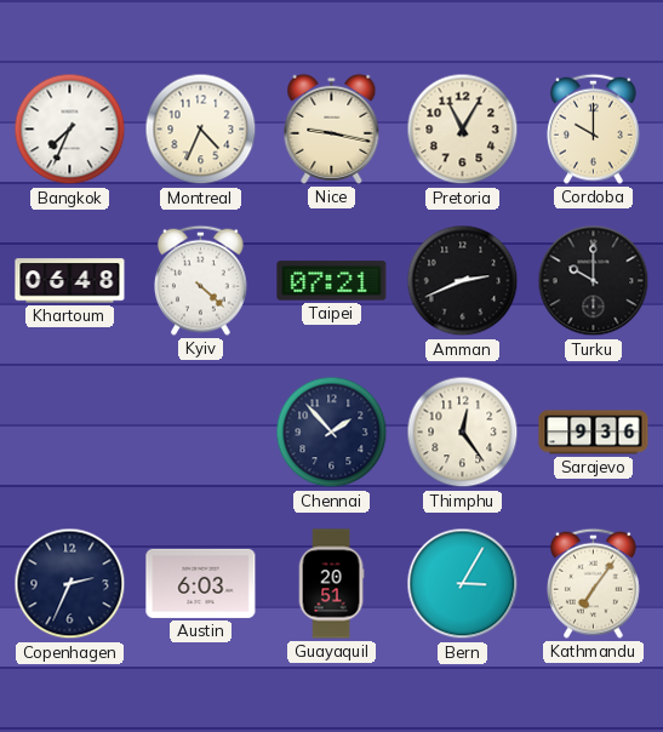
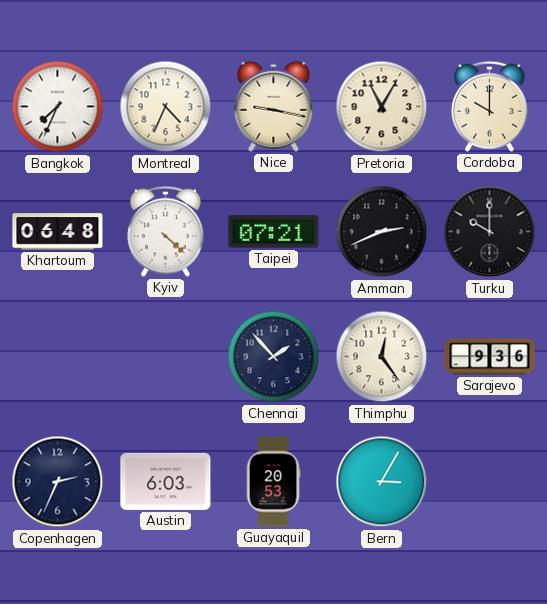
Guayaquil: 20:51 -> 20:53 (273, 482)
Kathmandu: 7:06 -> none (593, 583)
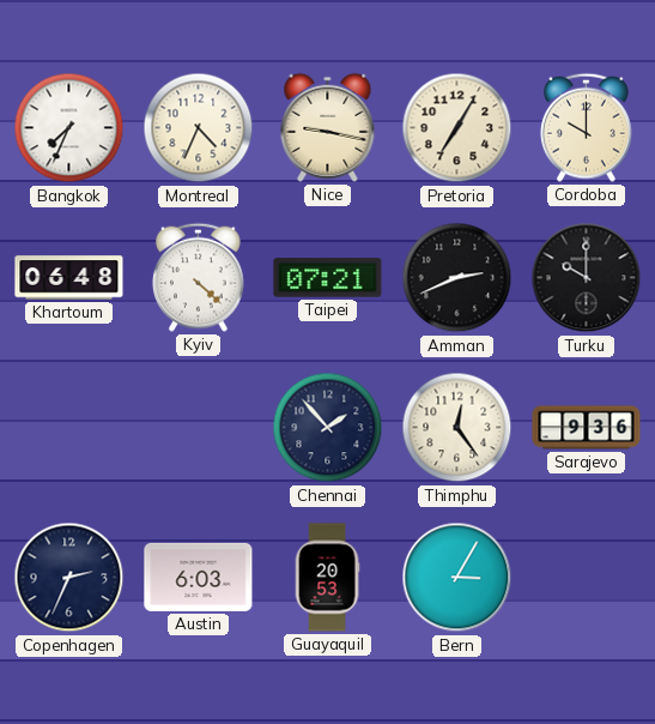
Pretoria: 11:05 -> 7:05 (457, 128)
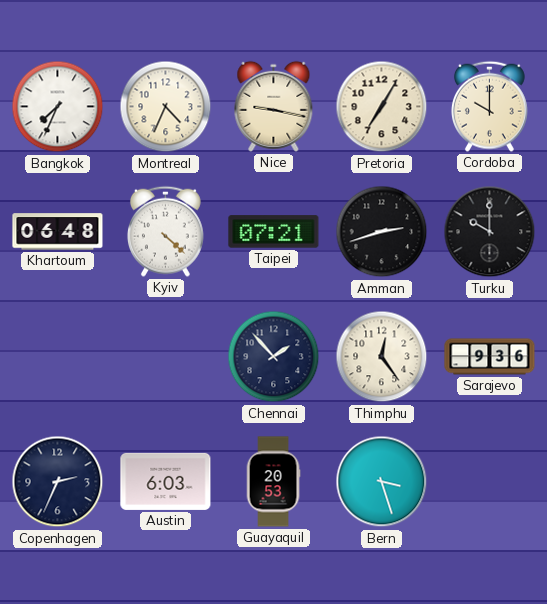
Amman: 2:41 -> 2:42 (382, 232)
Bern: 3:05 -> 3:27 (382, 482)
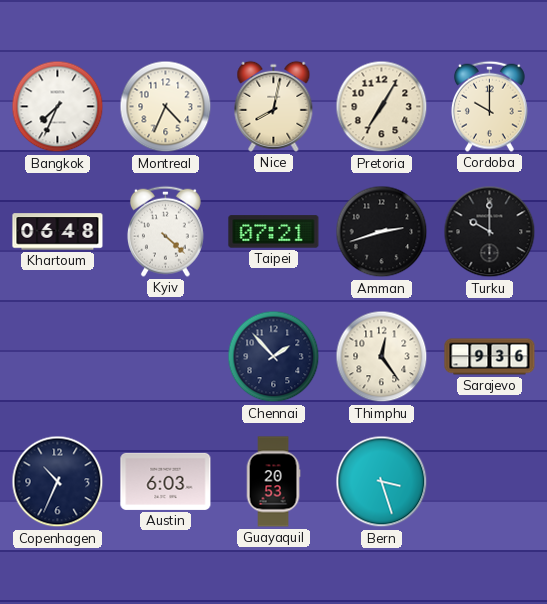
Nice: 9:17 -> 8:02 (274, 106)
Copenhagen: 2:34 -> 10:34 (58, 482)
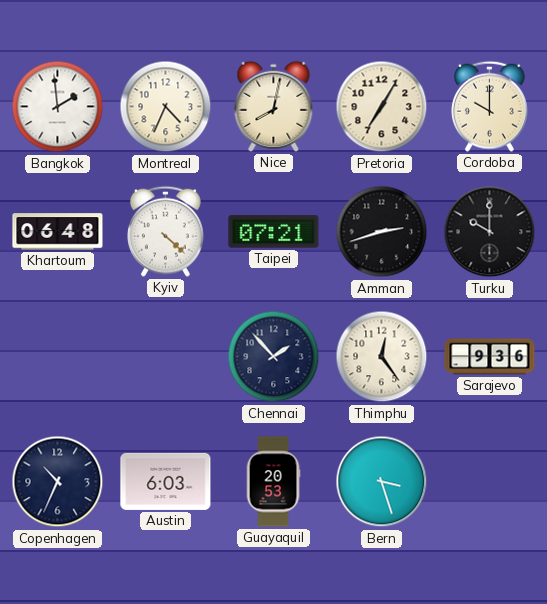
Bangkok: 7:34 -> 1:59 (58, 107)
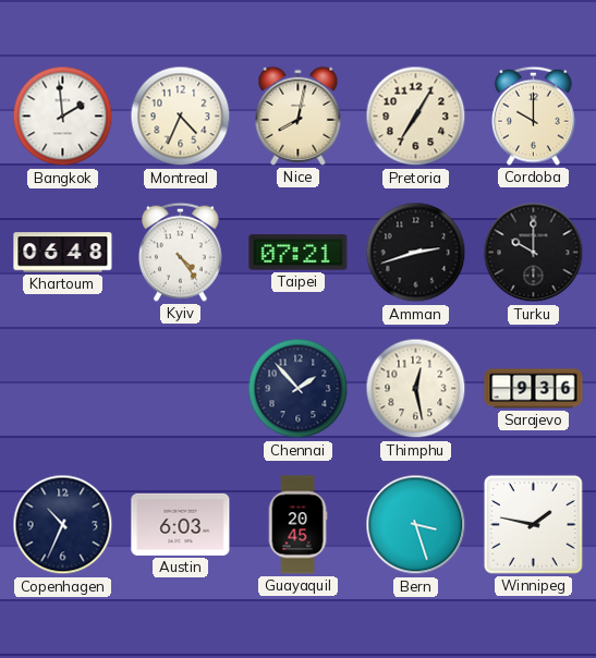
Kyiv: 4:22 -> 4:24 (180, 252)
Thimphu: 12:24 -> 12:28 (416, 389)
Guayaquil: 20:53 -> 20:45 (297, 525)
Winnipeg: none -> 1:47 (533, 524)
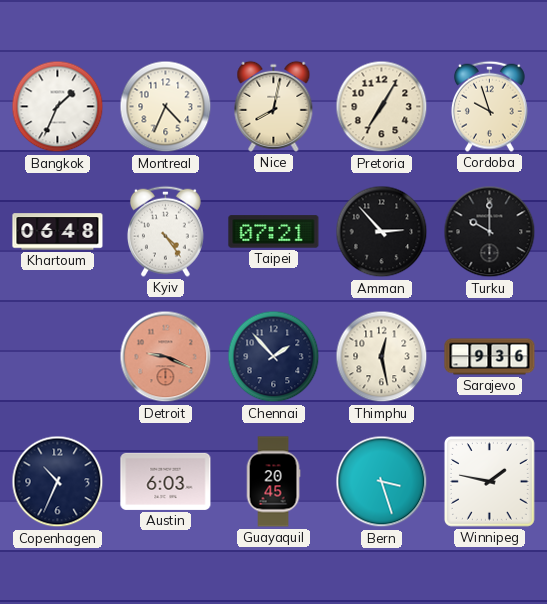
Bangkok: 1:59 -> 1:34 (58, 107)
Cordoba: 10:00 -> 9:57 (489, 106)
Amman: 2:42 -> 2:53 (382, 232)
Detroit: none -> 9:19 (166, 357)
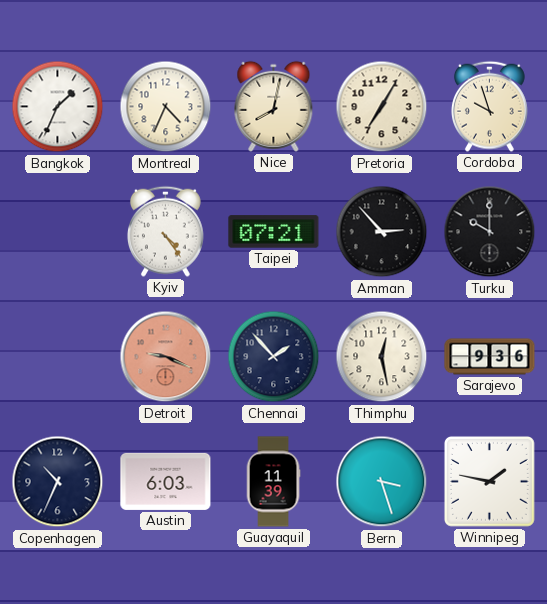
Khartoum: 06:48 -> none (58, 232)
Guayaquil: 20:45 -> 11:39 (273, 482)
